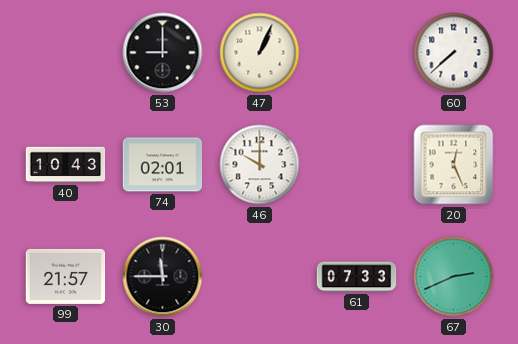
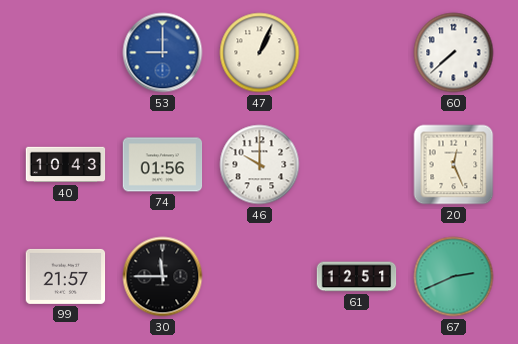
53 dial: black -> blue (163, 53)
74: 02:01 -> 01:56 (163, 165)
61: 07:33 -> 12:51 (357, 277)
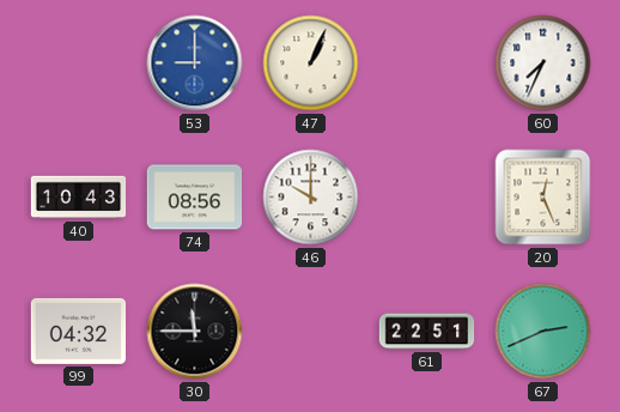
60: 7:38 -> 7:34 (543, 63)
74: 01:56 -> 08:56 (195, 198)
99: 21:57 -> 04:32 (79, 331)
61: 12:51 -> 22:51 (427, 332)
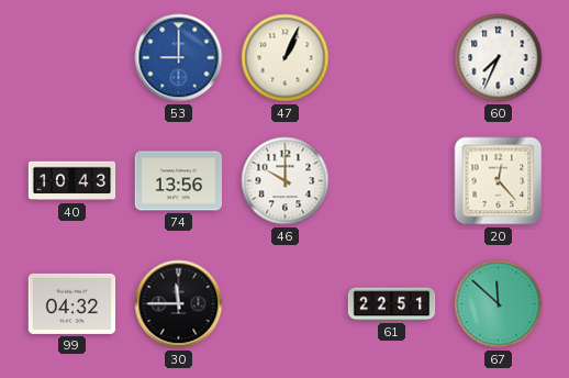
74: 08:56 -> 13:56 (179, 181)
20: 12:26 -> 12:23 (499, 181)
67: 2:41 -> 11:52 (499, 304)
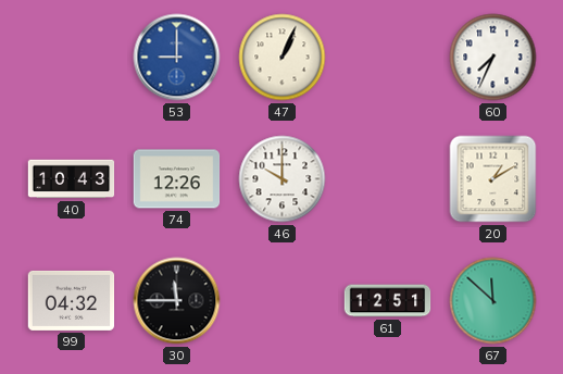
74: 13:56 -> 12:26 (177, 179)
20: 12:23 -> 1:10 (493, 179)
61: 22:51 -> 12:51 (388, 301)
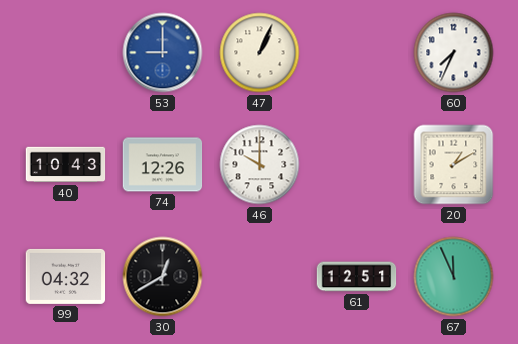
30: 11:45 -> 12:40 (163, 277)
67: 11:52 -> 11:56 (454, 277)
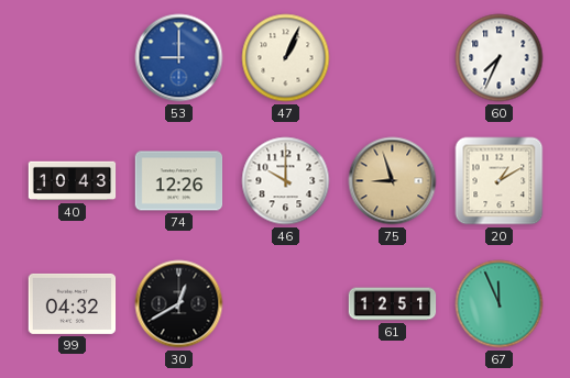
75: none -> 8:57 (393, 181)
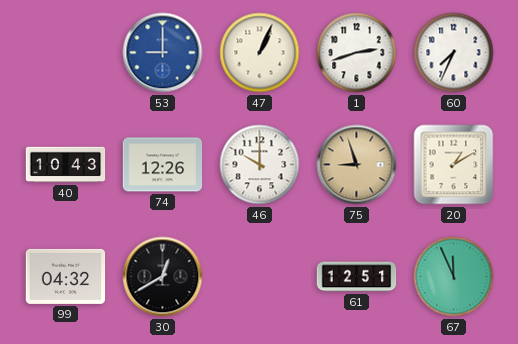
1: none -> 2:42 (357, 53)
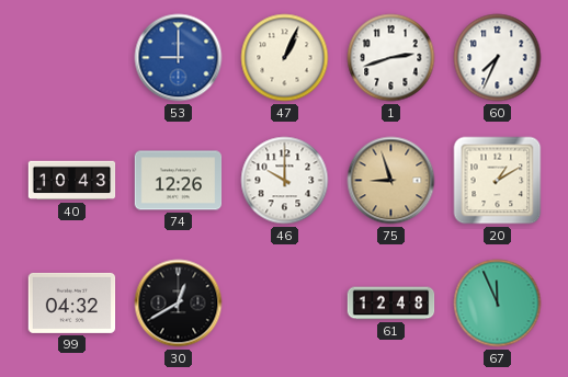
61: 12:51 -> 12:48 (391, 304)
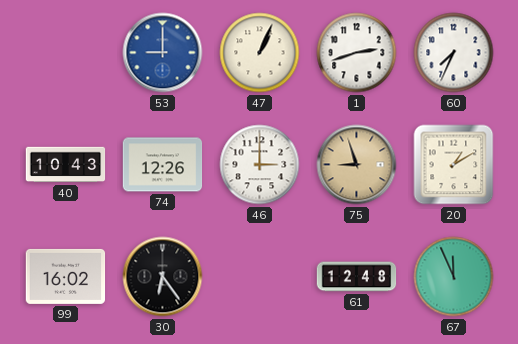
46: 10:00 -> 3:00 (260, 165)
99: 04:32 -> 16:02 (66, 276)
30: 12:40 -> 6:24 (163, 277)
